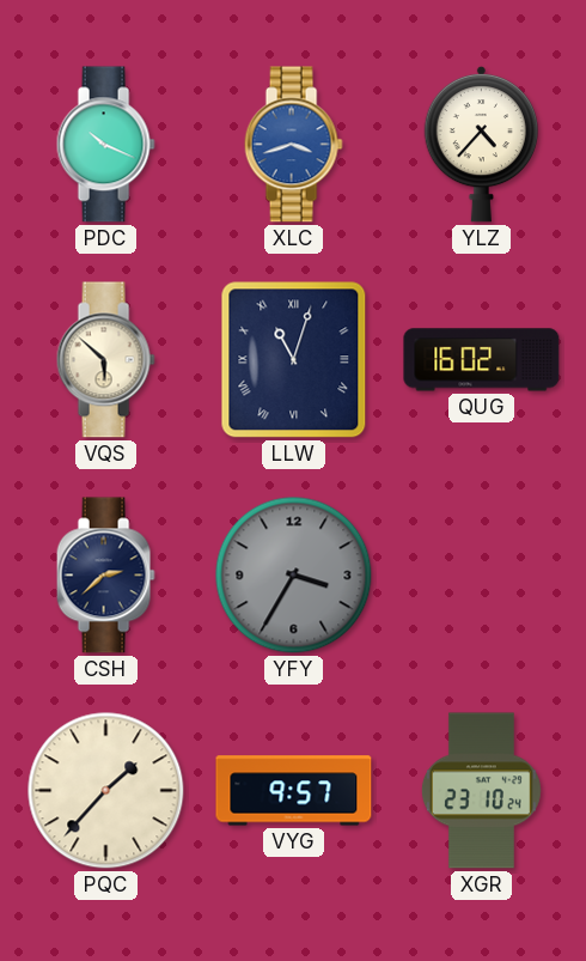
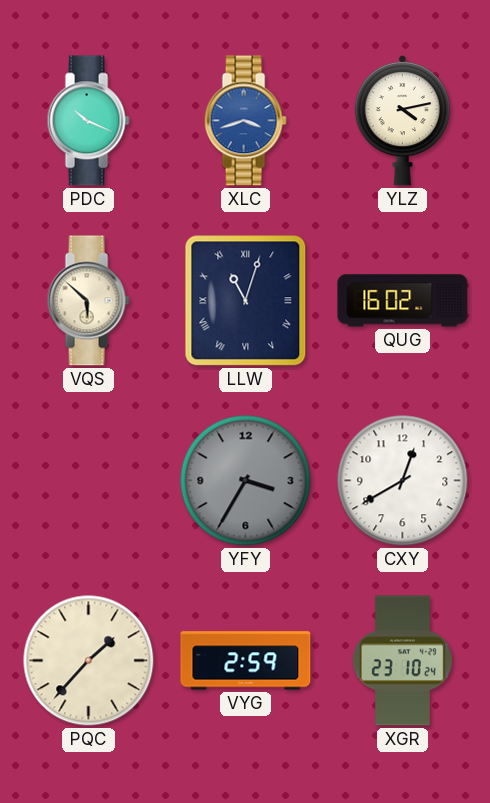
YLZ: 4:37 -> 4:13 (402, 120)
CSH: 2:38 -> none (105, 576)
CXY: none -> 12:40 (403, 481)
VYG: 9:57 -> 2:59 (246, 661)
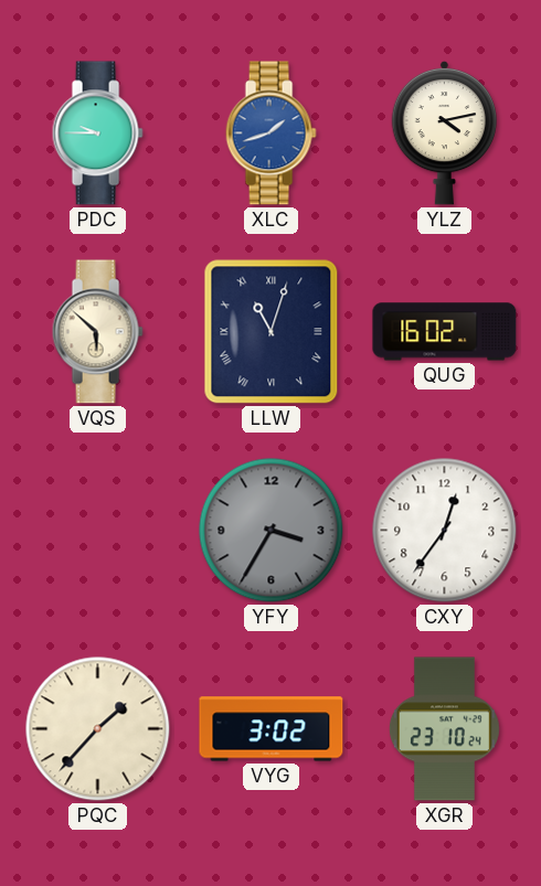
PDC: 10:19 -> 9:45 (97, 134)
XLC: 3:42 -> 1:42 (270, 134)
CXY: 12:40 -> 12:36 (445, 531)
VYG: 2:59 -> 3:02 (272, 729)
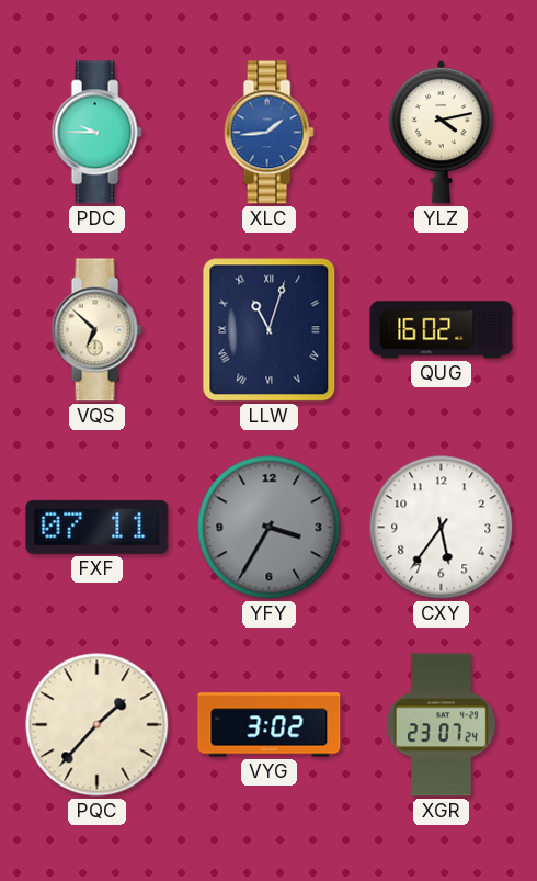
XLC: 1:42 -> 1:44 (268, 133)
VQS: 5:52 -> 6:52 (96, 330)
FXF: none -> 07:11 (98, 527)
CXY: 12:36 -> 5:36 (442, 528)
XGR: 23:10 -> 23:07 (441, 725)
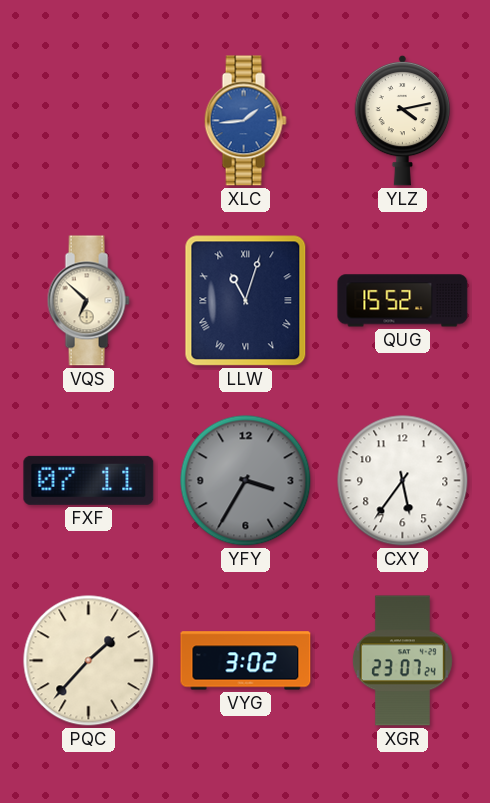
PDC: 9:45 -> none (96, 133)
QUG: 16:02 -> 15:52 (403, 301)
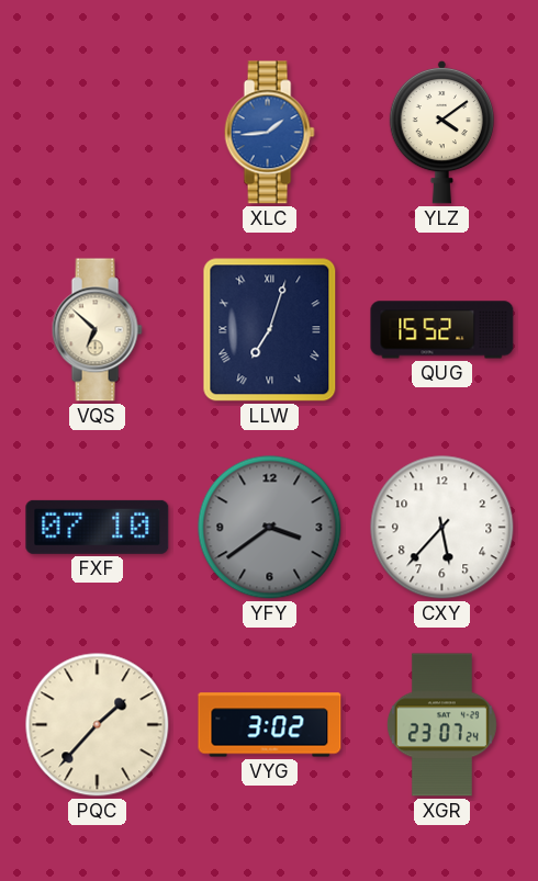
YLZ: 4:13 -> 4:09 (441, 132)
LLW: 11:03 -> 7:03 (270, 330)
FXF: 07:11 -> 07:10 (98, 527)
YFY: 3:35 -> 3:39 (270, 528)
CXY: 5:36 -> 5:37 (442, 528)
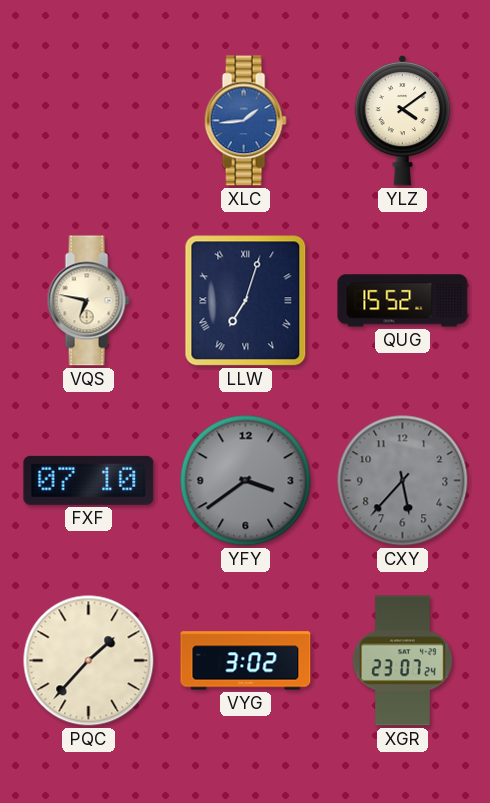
VQS: 6:52 -> 6:47 (88, 301)
CXY dial: white -> grey (403, 481)
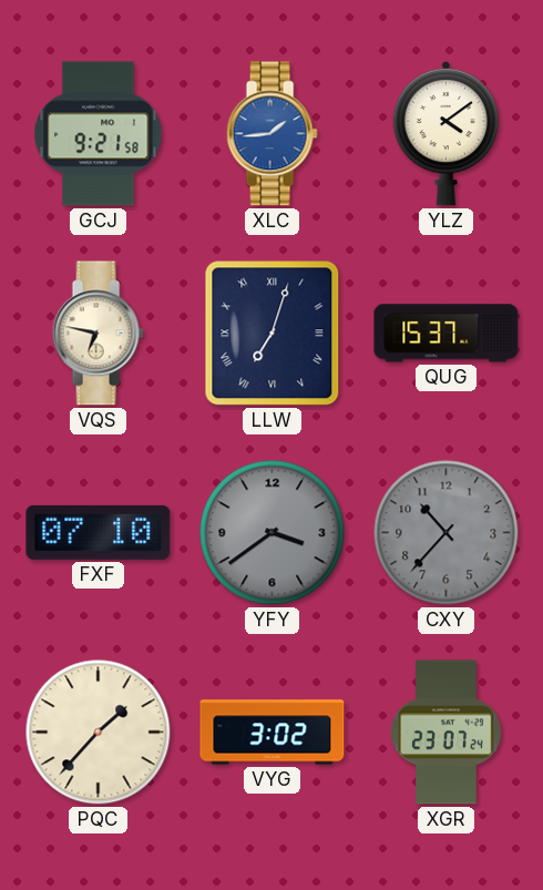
GCJ: none -> 9:21 (99, 134)
QUG: 15:52 -> 15:37 (447, 334)
CXY: 5:37 -> 10:37 (447, 533)
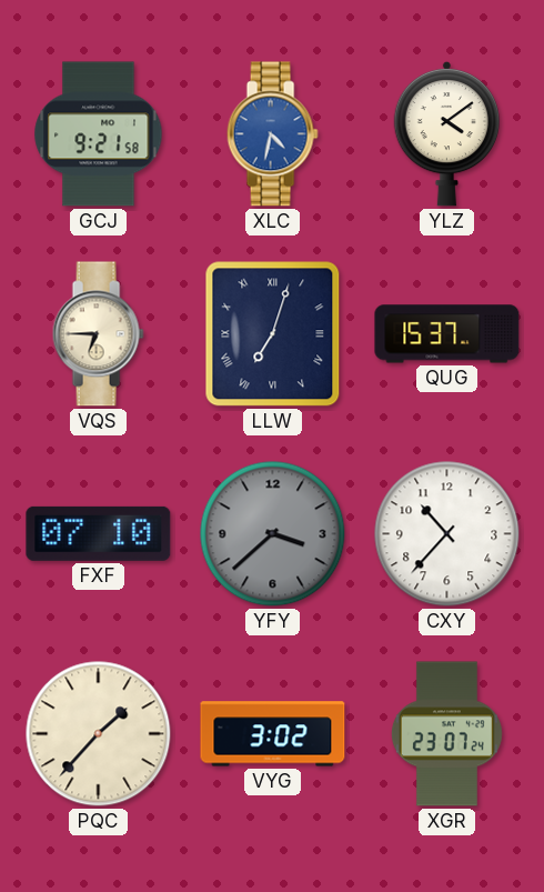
XLC: 1:44 -> 4:32 (272, 134)
VQS: 6:47 -> 6:45 (98, 334)
YFY: 3:39 -> 3:38 (273, 534)
CXY dial: grey -> white (447, 534)
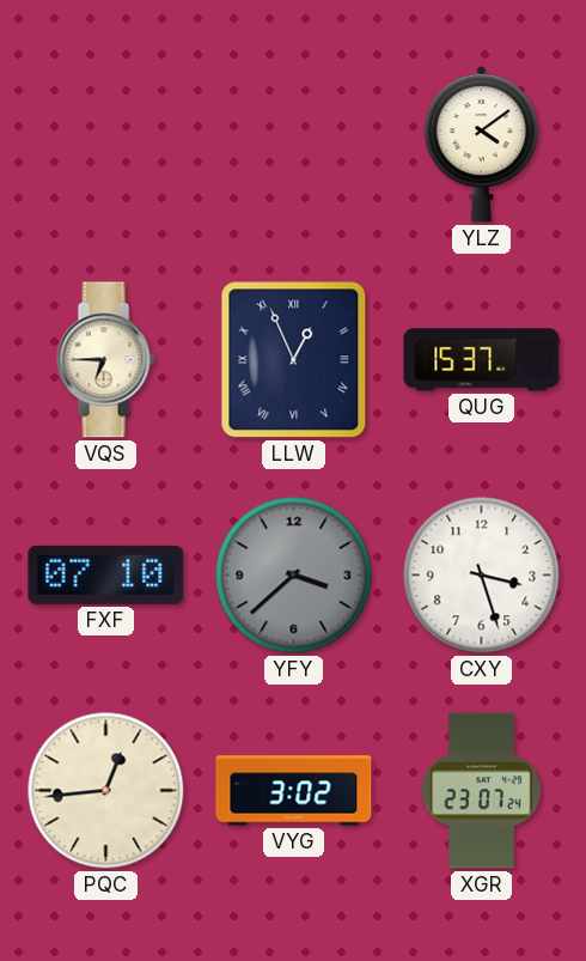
GCJ: 9:21 -> none (99, 134)
XLC: 4:32 -> none (272, 134)
LLW: 7:03 -> 12:56 (294, 360)
CXY: 10:37 -> 3:27 (482, 576)
PQC: 1:37 -> 12:44 (106, 791)
